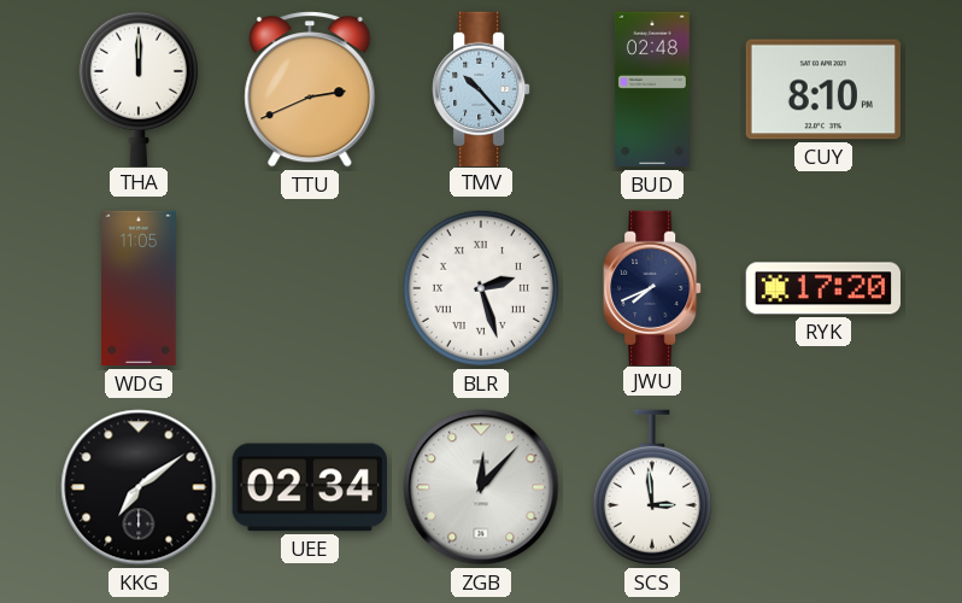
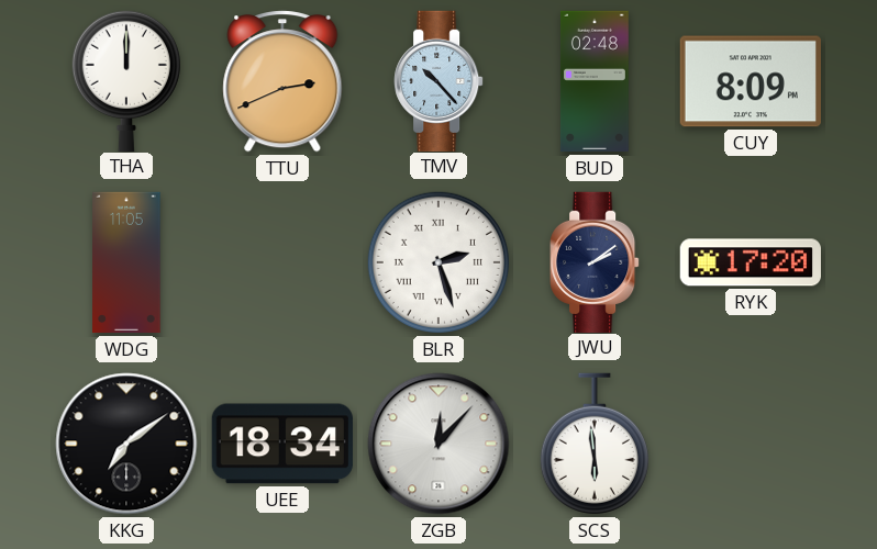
CUY: 8:10 -> 8:09 (751, 81)
JWU: 7:41 -> 2:09 (595, 261)
UEE: 02:34 -> 18:34 (282, 444)
SCS: 2:59 -> 5:59 (595, 444)
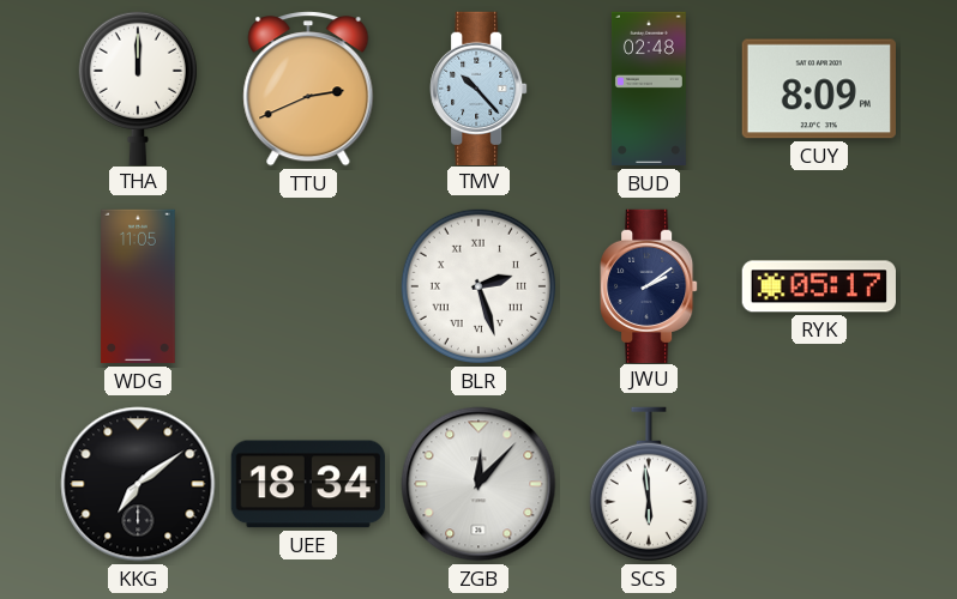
RYK: 17:20 -> 05:17 (819, 286)
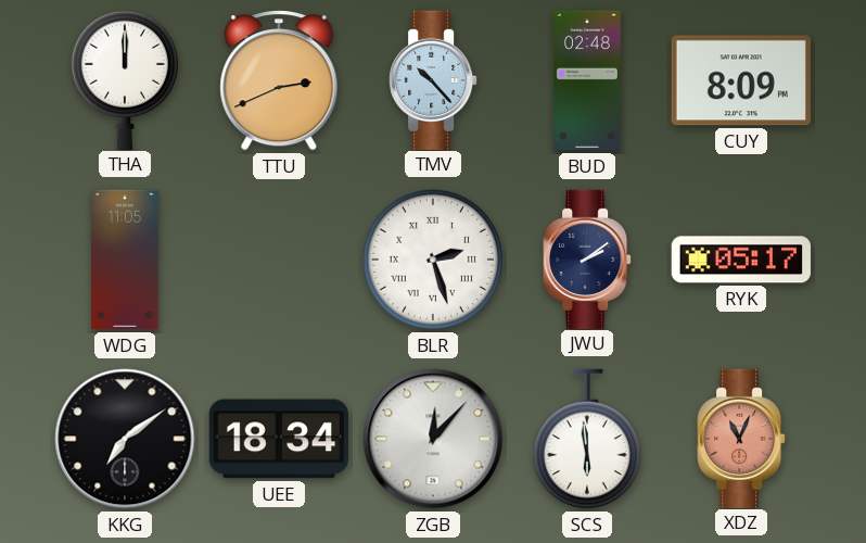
XDZ: none -> 11:04 (741, 438)
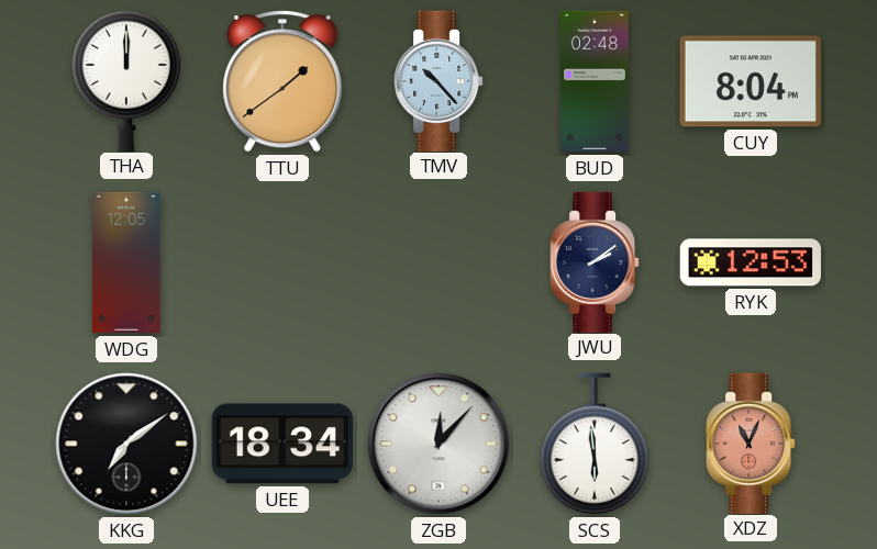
TTU: 2:41 -> 1:39 (282, 81)
CUY: 8:09 -> 8:04 (751, 81)
WDG: 11:05 -> 12:05 (126, 262)
BLR: 2:27 -> none (433, 260)
RYK: 05:17 -> 12:53 (751, 262)
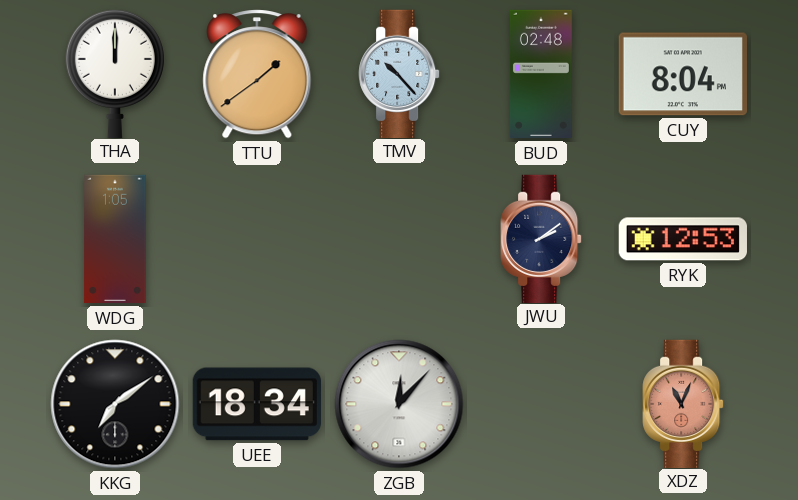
WDG: 12:05 -> 1:05 (115, 239)
SCS: 5:59 -> none (595, 444)
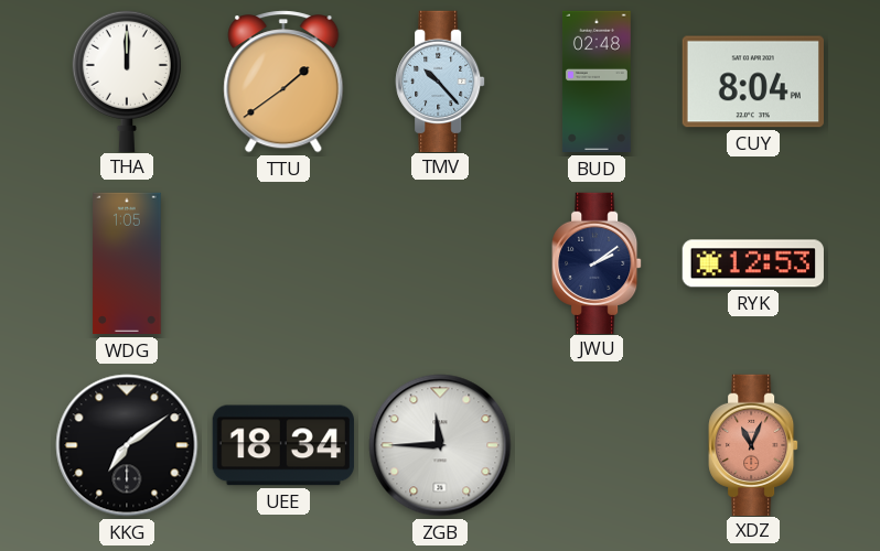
ZGB: 12:07 -> 11:45 (440, 445)
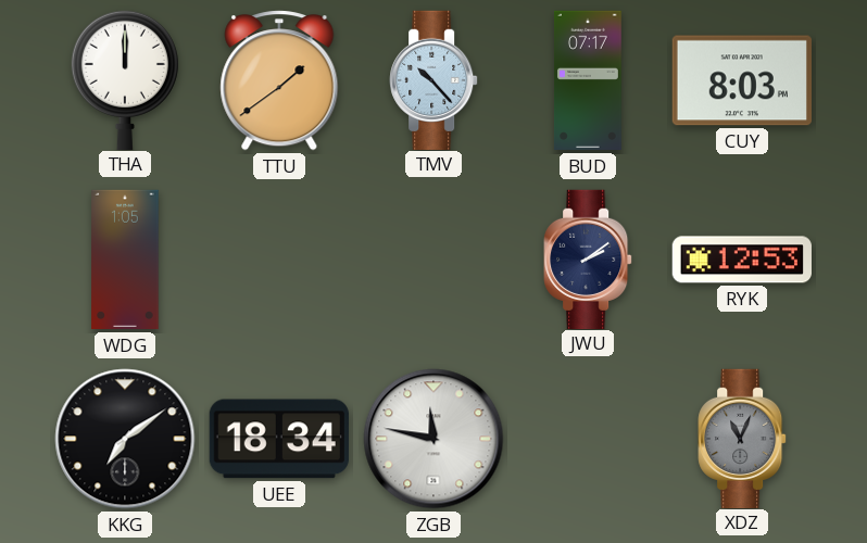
BUD: 02:48 -> 07:17 (588, 80)
CUY: 8:04 -> 8:03 (742, 80)
ZGB: 11:45 -> 11:47 (434, 439)
XDZ dial: salmon -> grey (742, 438)
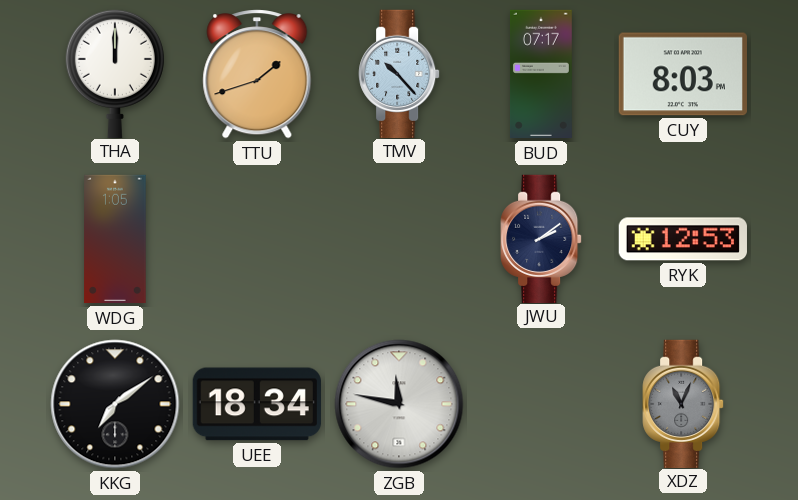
TTU: 1:39 -> 1:42 (257, 74)
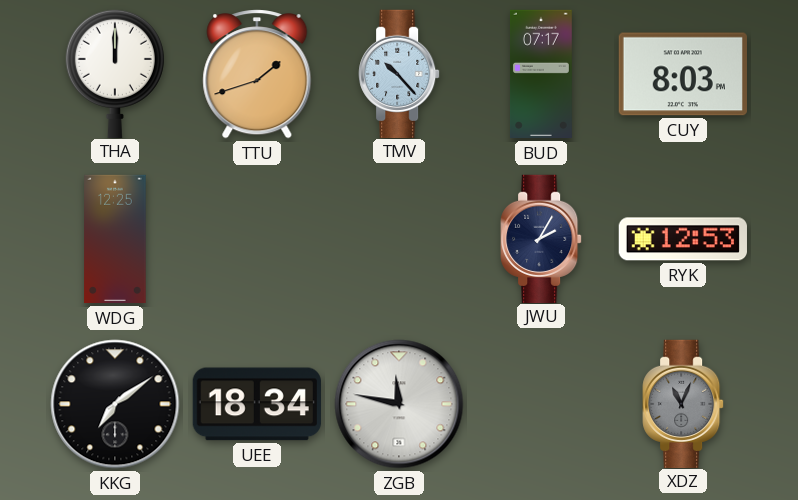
WDG: 1:05 -> 12:25 (115, 239)
JWU: 2:09 -> 2:05 (541, 238)
